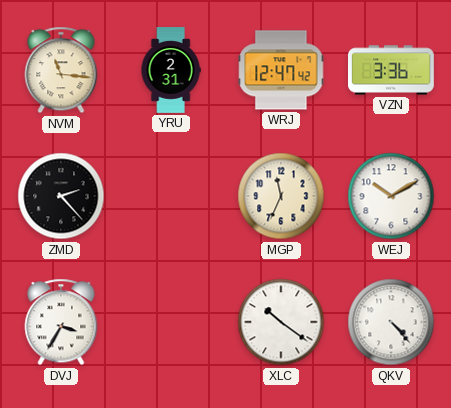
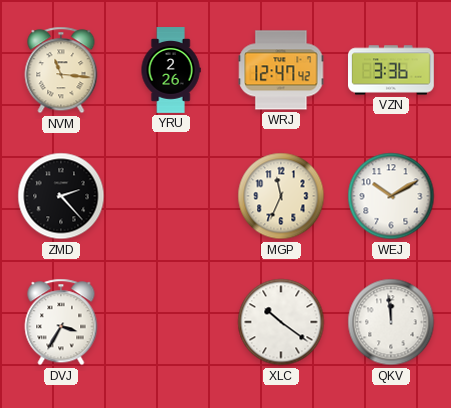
YRU: 2:31 -> 2:26 (171, 70)
QKV: 4:23 -> 11:59 (391, 322)
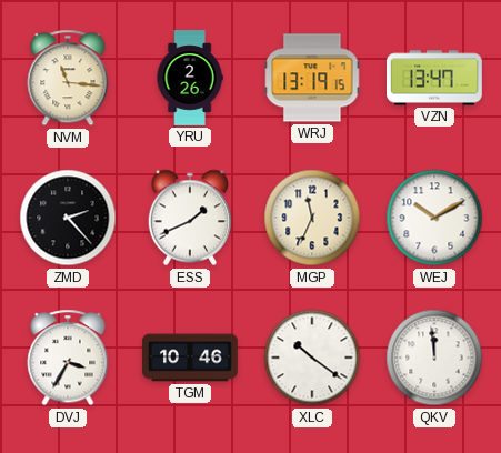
WRJ: 12:47 -> 13:19 (312, 78)
VZN: 3:36 -> 13:47 (435, 78)
ESS: none -> 1:41 (190, 218)
TGM: none -> 10:46 (190, 358)
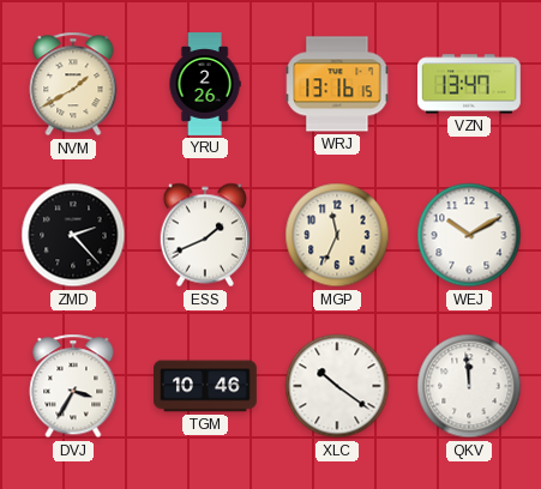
NVM: 11:16 -> 1:40 (73, 84)
WRJ: 13:19 -> 13:16 (337, 84)
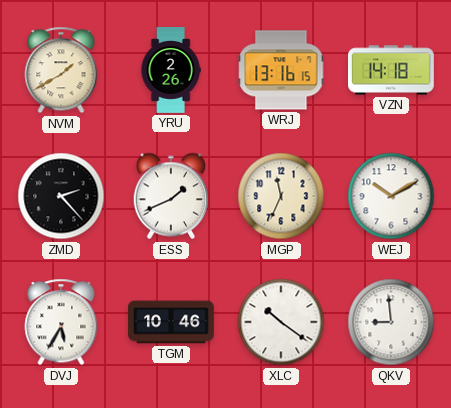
VZN: 13:47 -> 14:18 (392, 70)
DVJ: 3:35 -> 5:35 (61, 322)
QKV: 11:59 -> 8:59 (391, 322)
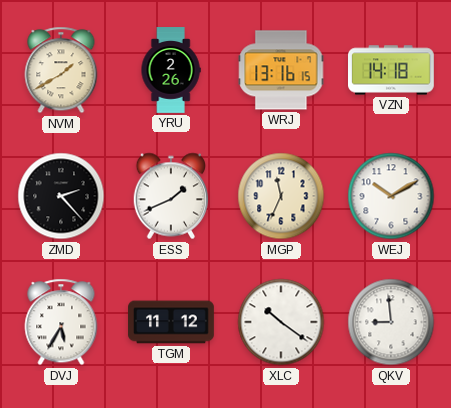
TGM: 10:46 -> 11:12 (171, 322)
